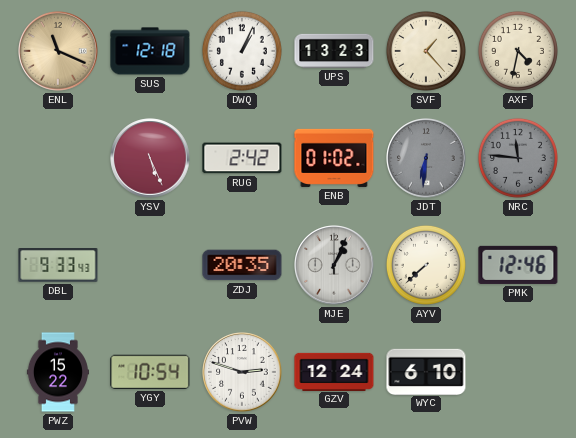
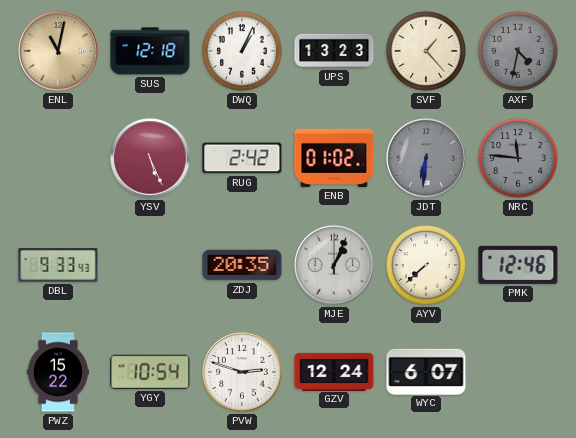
ENL: 11:19 -> 11:02 (58, 51)
AXF dial: cream -> grey (518, 51)
WYC: 6:10 -> 6:07 (426, 371)
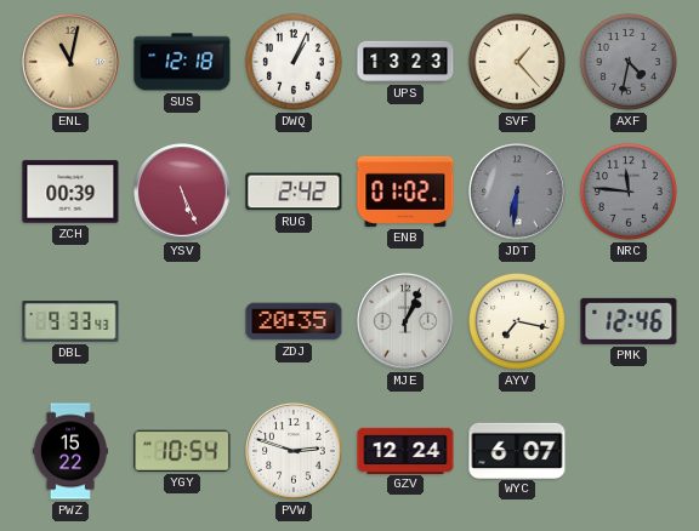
ZCH: none -> 00:39 (70, 192)
AYV: 7:38 -> 7:17 (517, 321)
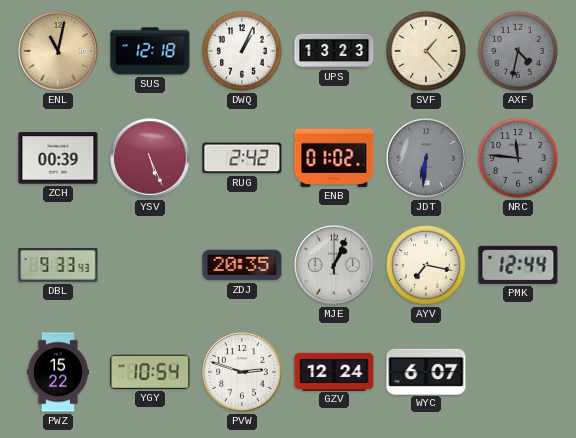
PMK: 12:46 -> 12:44 (518, 265)
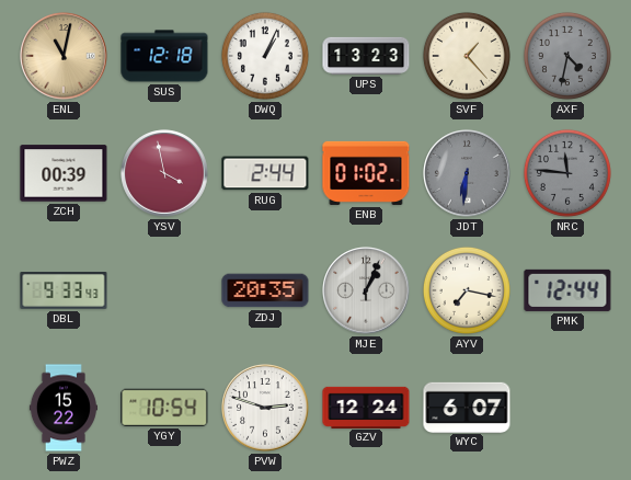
YSV: 5:26 -> 3:58 (164, 173)
RUG: 2:42 -> 2:44 (265, 173)
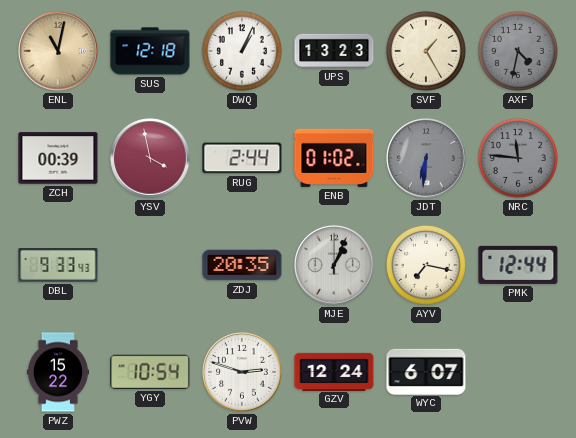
SVF: 1:23 -> 1:25 (426, 51)
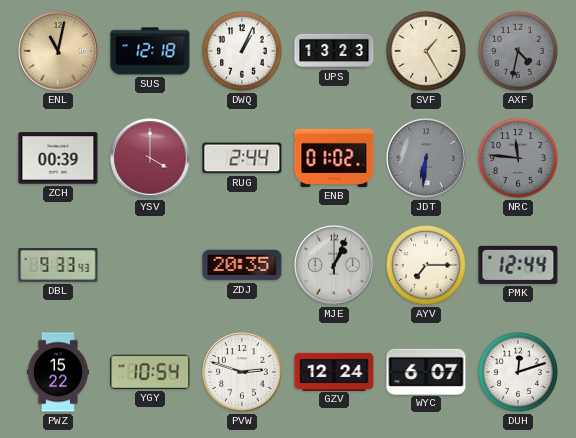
YSV: 3:58 -> 4:00 (150, 158)
AYV: 7:17 -> 7:15 (426, 265)
DUH: none -> 12:12 (518, 372)
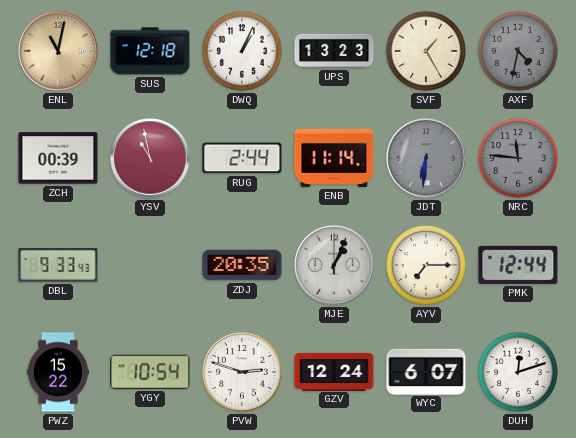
YSV: 4:00 -> 10:58 (150, 158)
ENB: 01:02 -> 11:14 (334, 158)
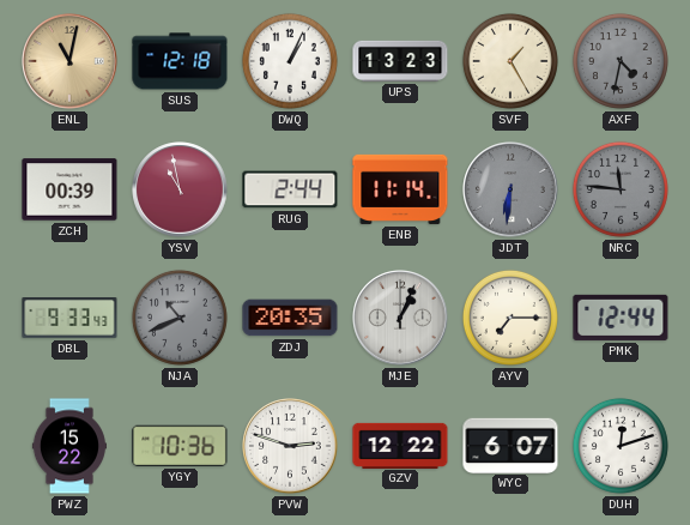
NJA: none -> 10:41 (180, 318)
YGY: 10:54 -> 10:36 (180, 446)
GZV: 12:24 -> 12:22 (400, 445)
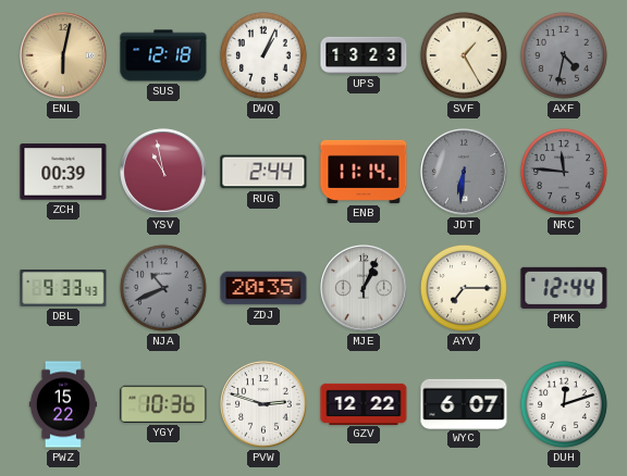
ENL: 11:02 -> 6:02 (63, 55)
